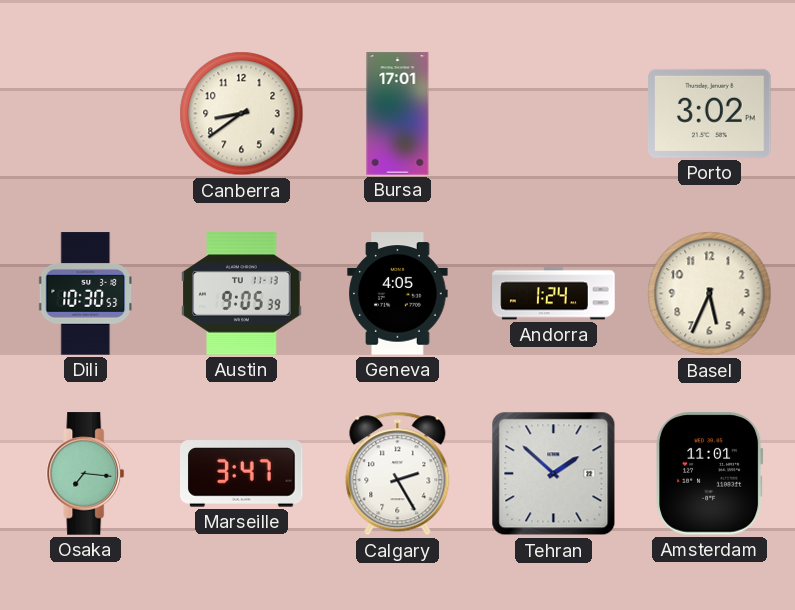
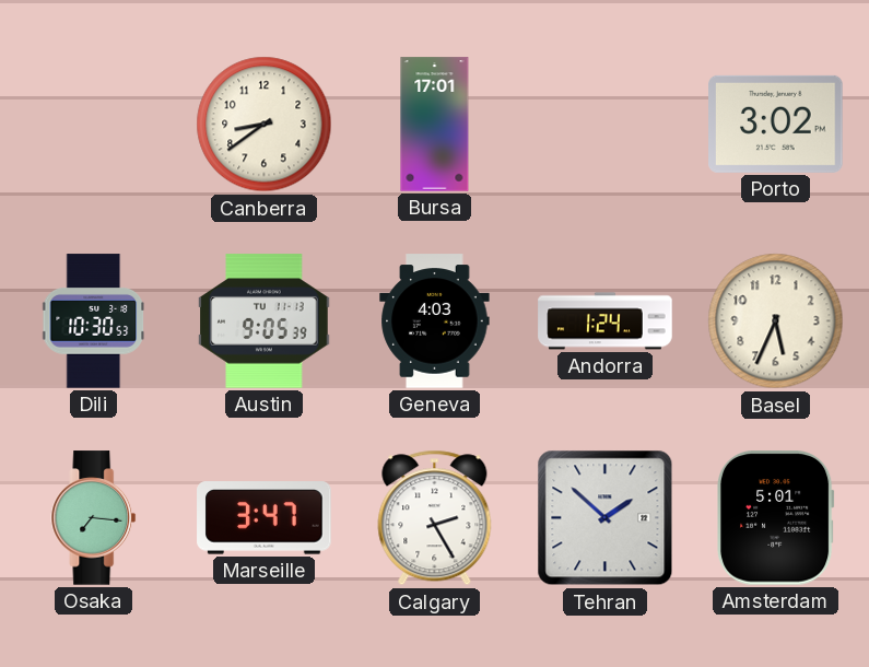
Geneva: 4:05 -> 4:03 (435, 321)
Amsterdam: 11:01 -> 5:01 (776, 518)
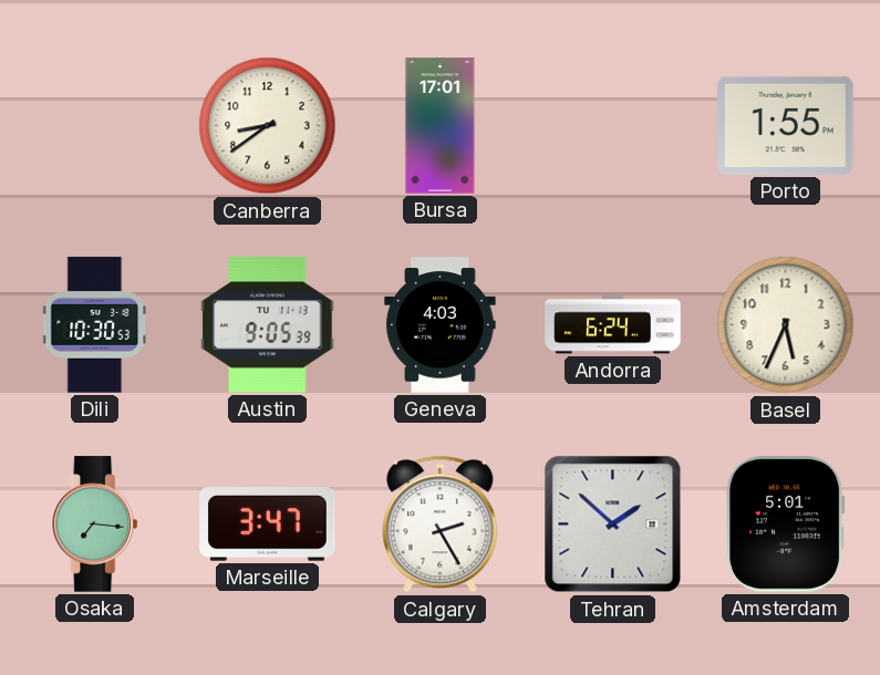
Porto: 3:02 -> 1:55 (786, 125)
Andorra: 1:24 -> 6:24 (613, 325)
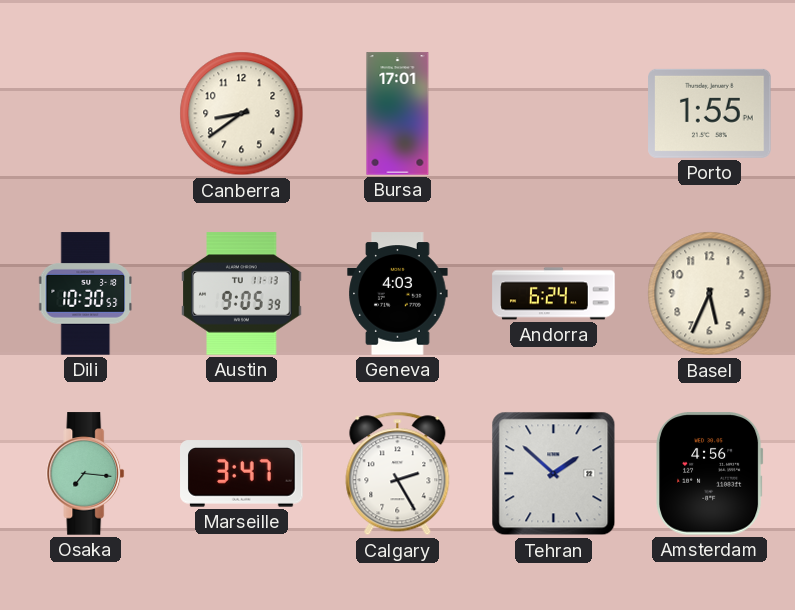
Amsterdam: 5:01 -> 4:56 (710, 474)
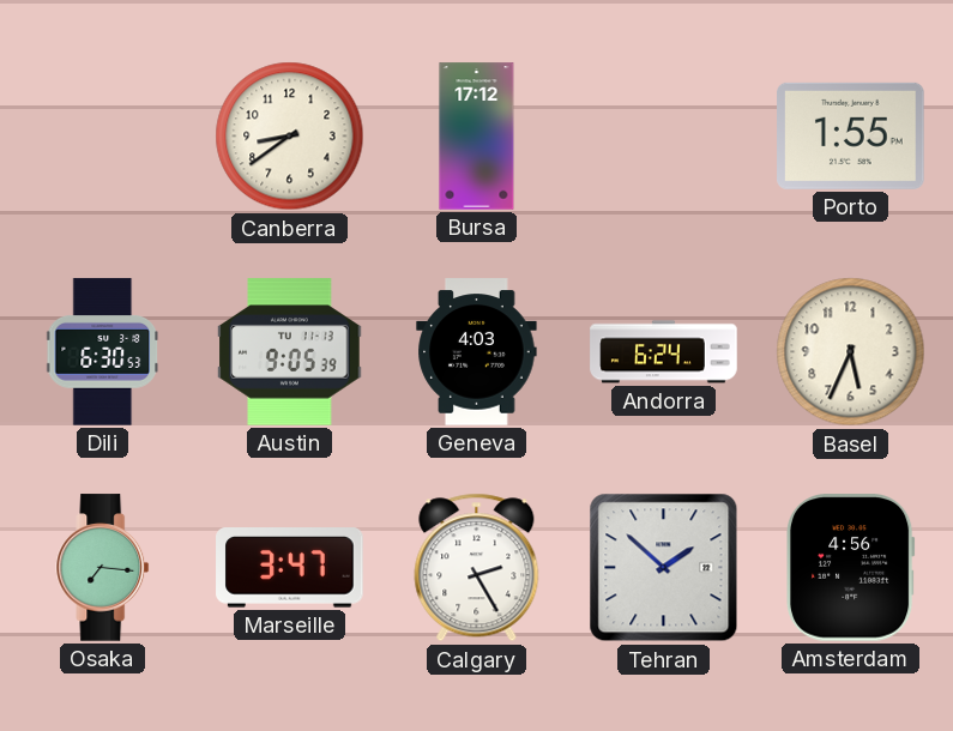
Bursa: 17:01 -> 17:12 (477, 137)
Dili: 10:30 -> 6:30 (102, 352)
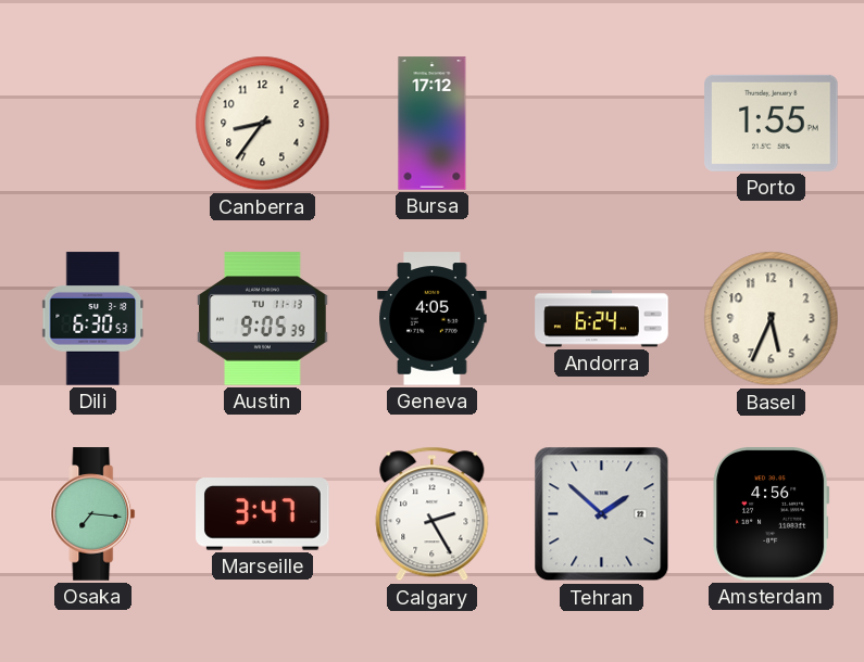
Canberra: 8:39 -> 8:36 (263, 124)
Geneva: 4:03 -> 4:05 (433, 319)
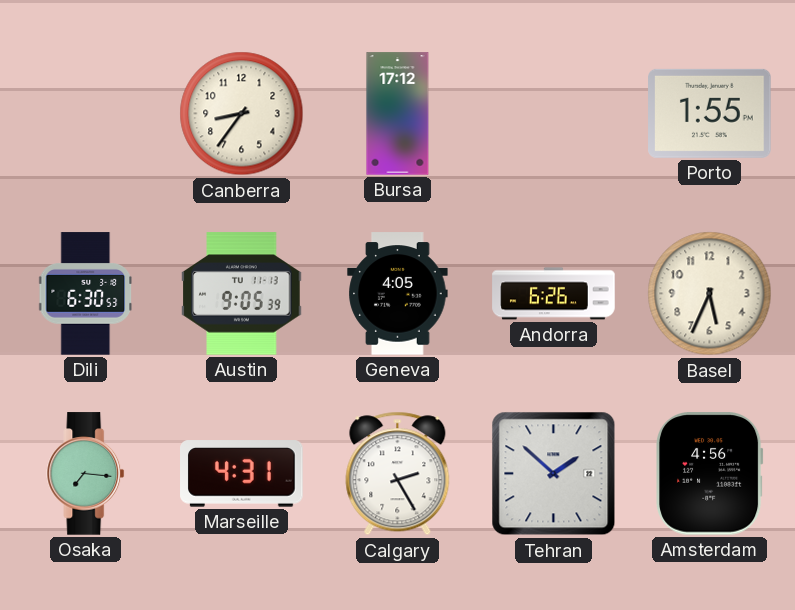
Andorra: 6:24 -> 6:26 (554, 294)
Marseille: 3:47 -> 4:31 (242, 474)
